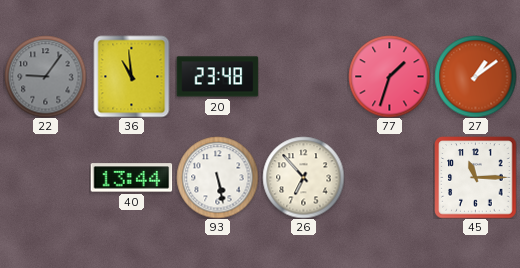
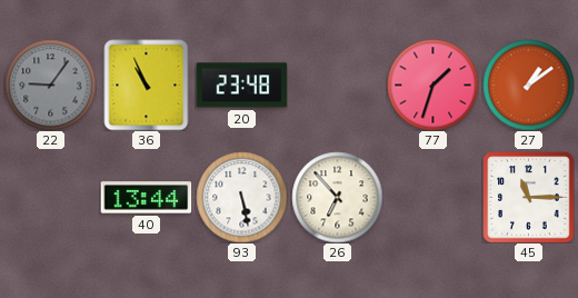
36: 10:59 -> 10:56 (147, 85)
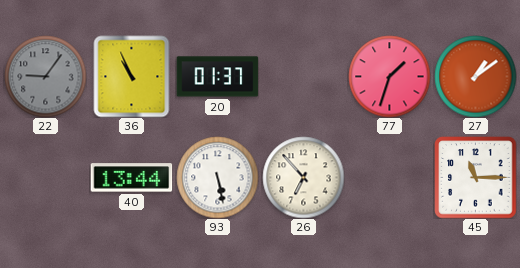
20: 23:48 -> 01:37 (217, 77)
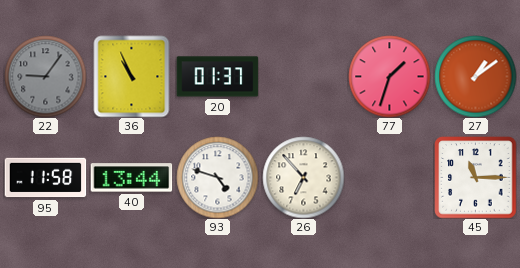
95: none -> 11:58 (45, 178)
93: 5:28 -> 4:48 (217, 177)
